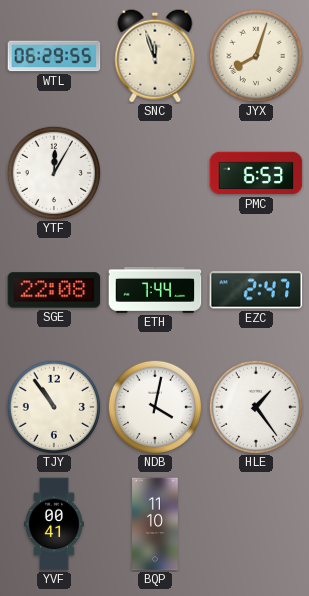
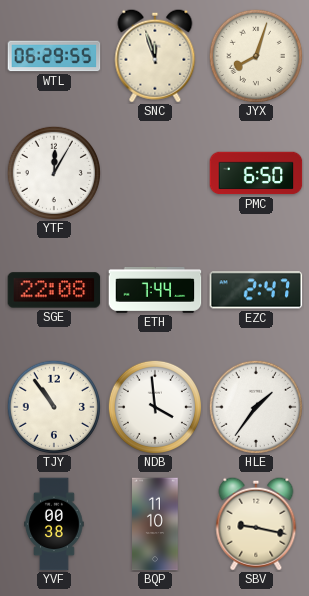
PMC: 6:53 -> 6:50 (256, 173)
NDB: 4:02 -> 3:59 (155, 407)
HLE: 1:24 -> 1:36 (256, 407)
YVF: 00:41 -> 00:38 (54, 524)
SBV: none -> 9:17 (256, 524)
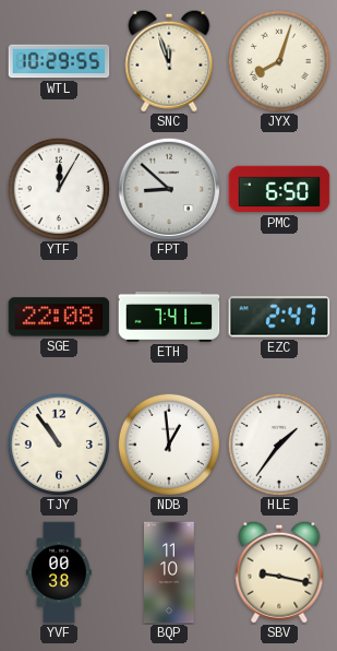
WTL: 06:29 -> 10:29 (59, 61)
FPT: none -> 8:52 (168, 188)
ETH: 7:44 -> 7:41 (169, 317)
NDB: 3:59 -> 12:59 (169, 445)
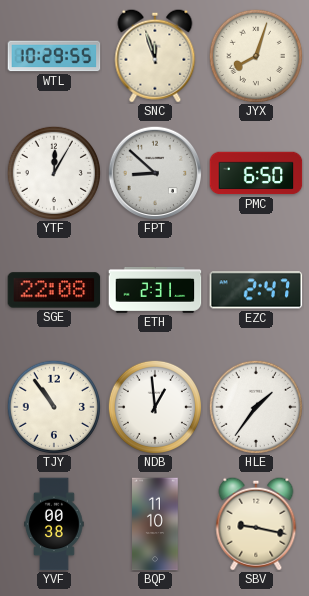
ETH: 7:41 -> 2:31 (155, 290)
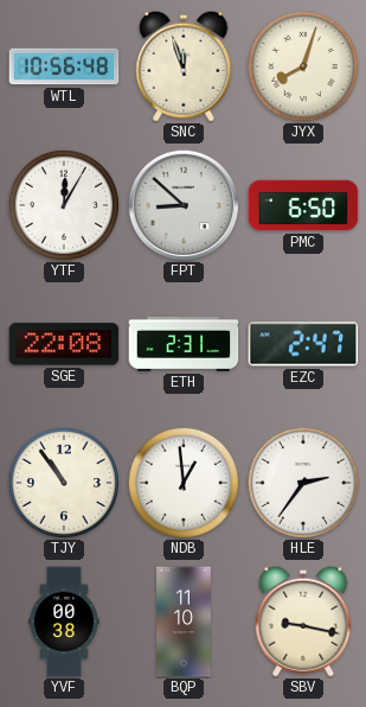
WTL: 10:29 -> 10:56 (64, 66)
HLE: 1:36 -> 2:36 (303, 483)
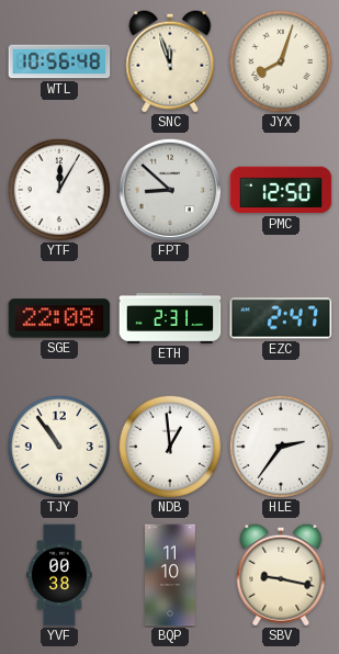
PMC: 6:50 -> 12:50 (281, 190)
